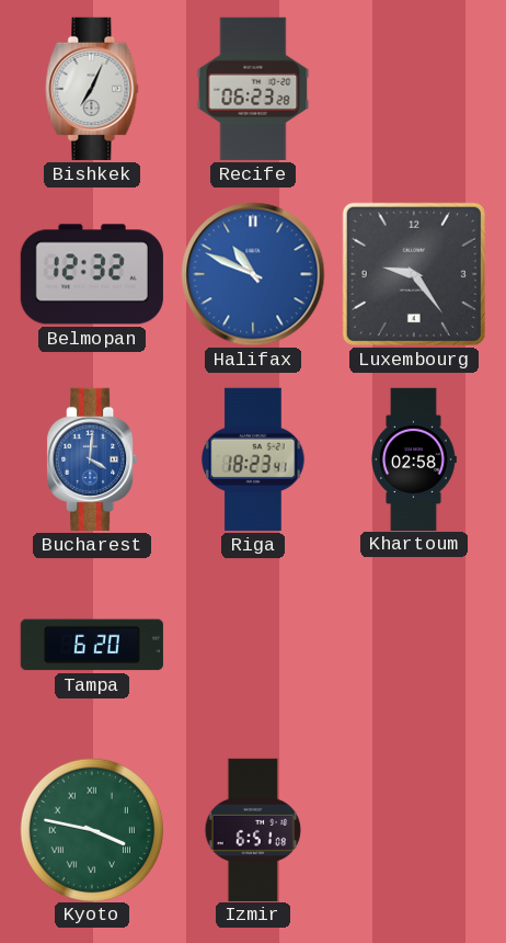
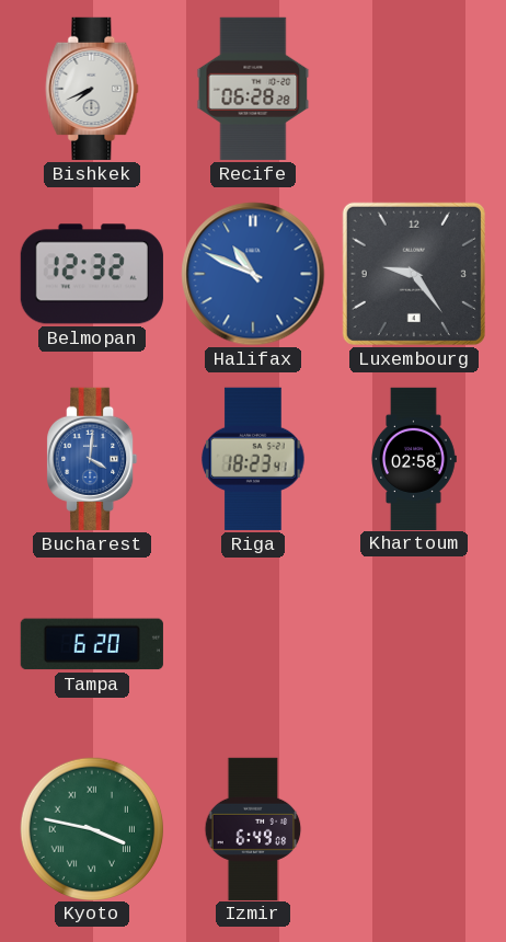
Bishkek: 7:04 -> 7:41 (92, 89)
Recife: 06:23 -> 06:28 (253, 89)
Izmir: 6:51 -> 6:49 (253, 828)
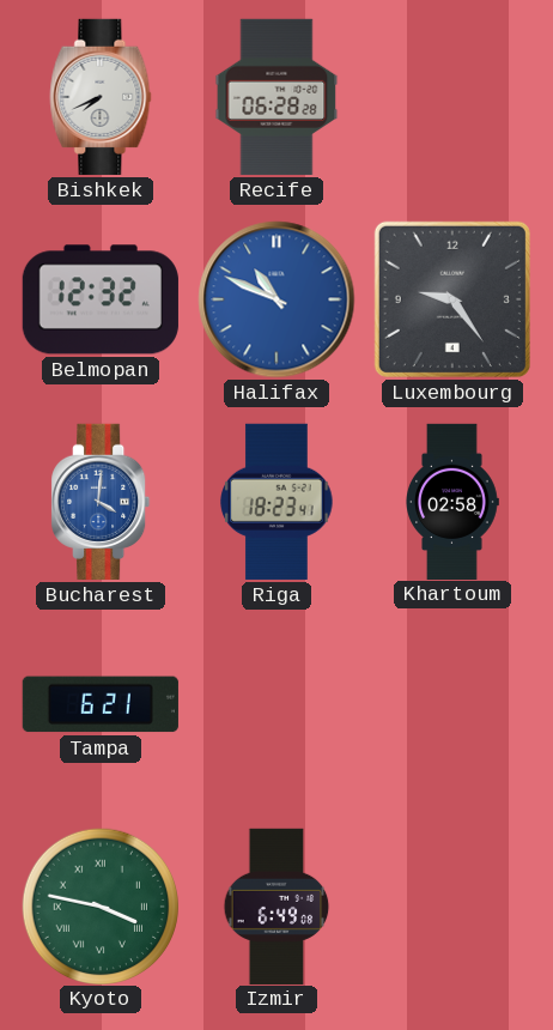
Tampa: 6:20 -> 6:21 (101, 704)
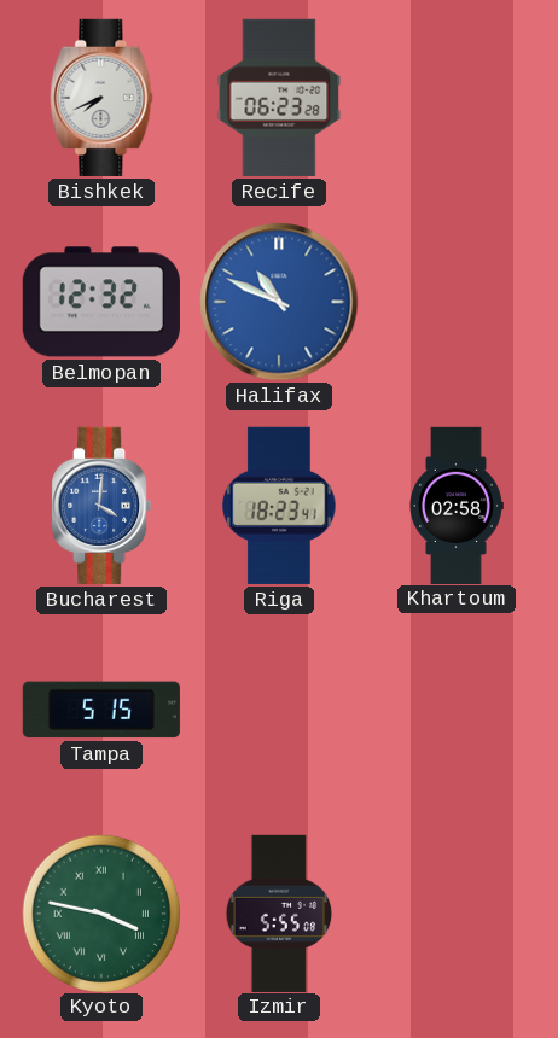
Recife: 06:28 -> 06:23 (279, 98)
Luxembourg: 9:24 -> none (452, 299)
Tampa: 6:21 -> 5:15 (101, 710)
Izmir: 6:49 -> 5:55 (279, 912)
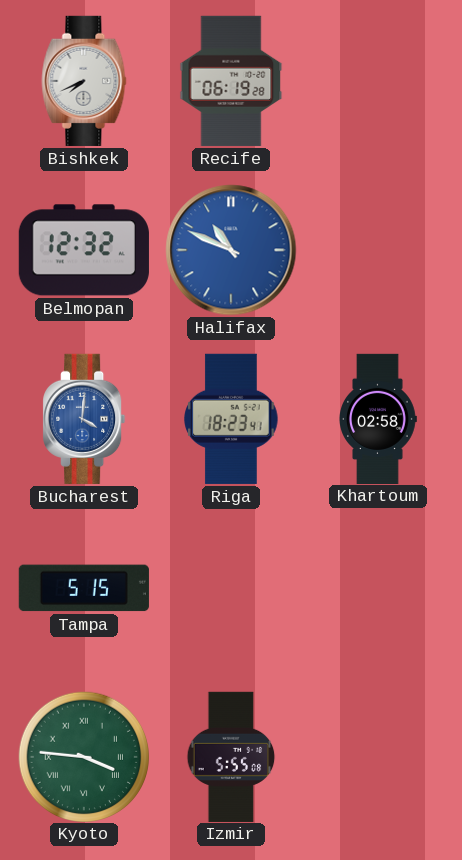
Recife: 06:23 -> 06:19 (231, 81)
Kyoto: 3:47 -> 3:46 (83, 756)
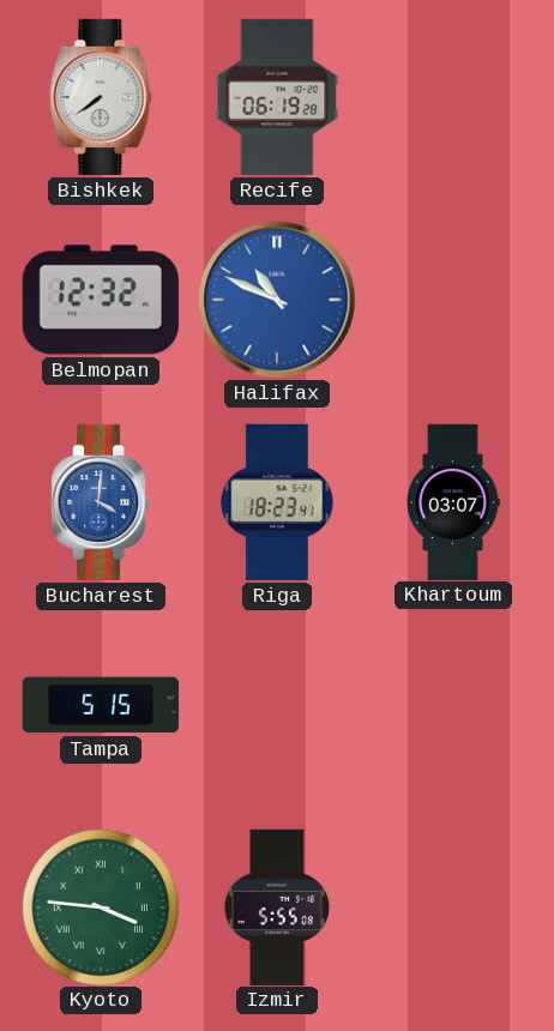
Bishkek: 7:41 -> 7:39 (101, 97)
Khartoum: 02:58 -> 03:07 (453, 501)
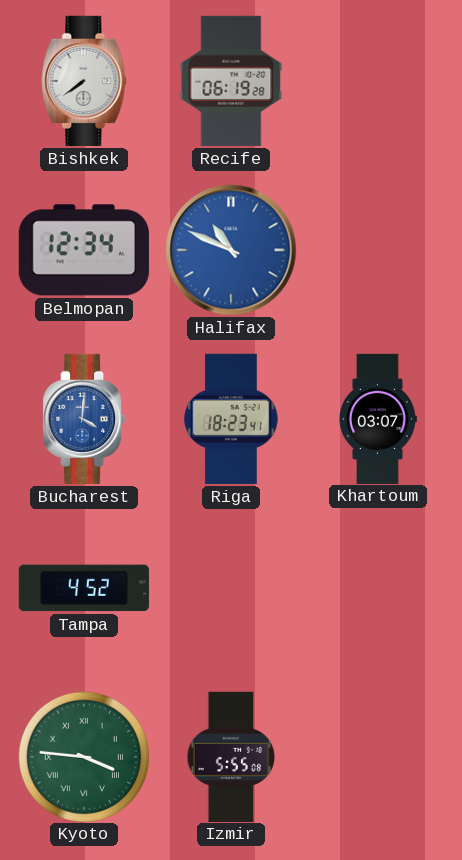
Belmopan: 12:32 -> 12:34 (84, 250)
Tampa: 5:15 -> 4:52 (84, 588)
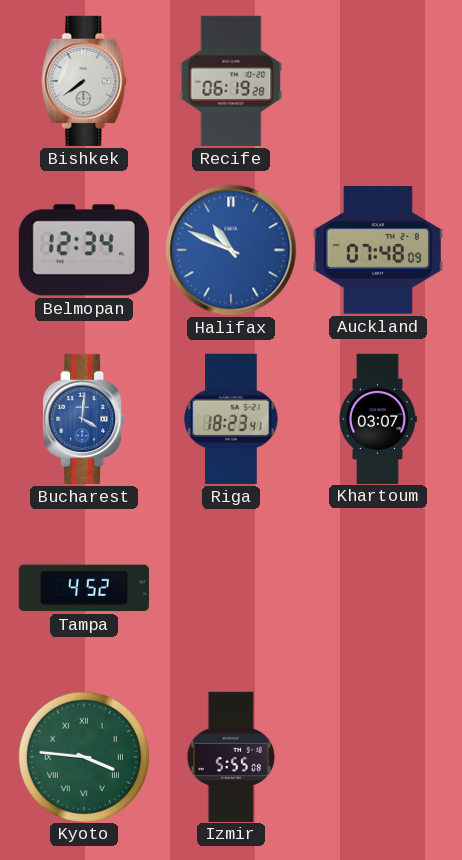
Auckland: none -> 07:48 (378, 250)
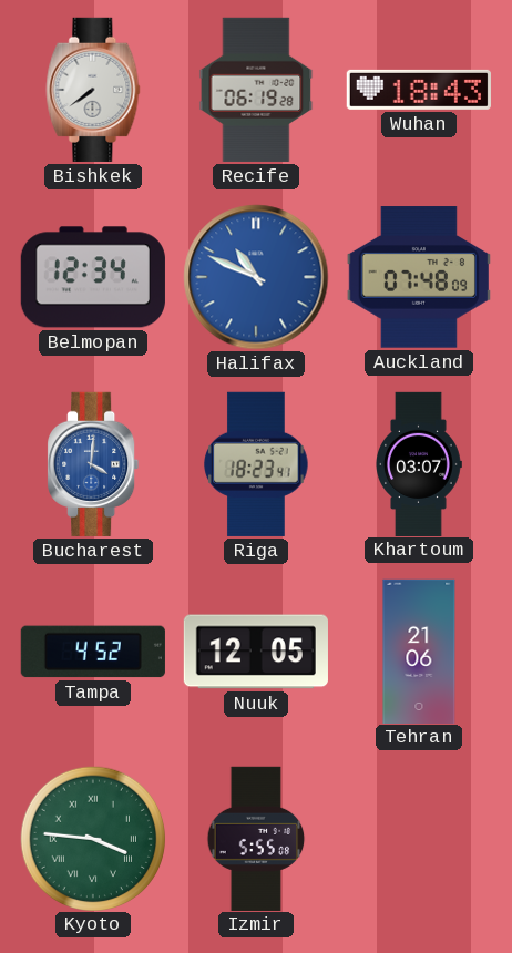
Wuhan: none -> 18:43 (419, 90)
Nuuk: none -> 12:05 (256, 652)
Tehran: none -> 21:06 (419, 650)
